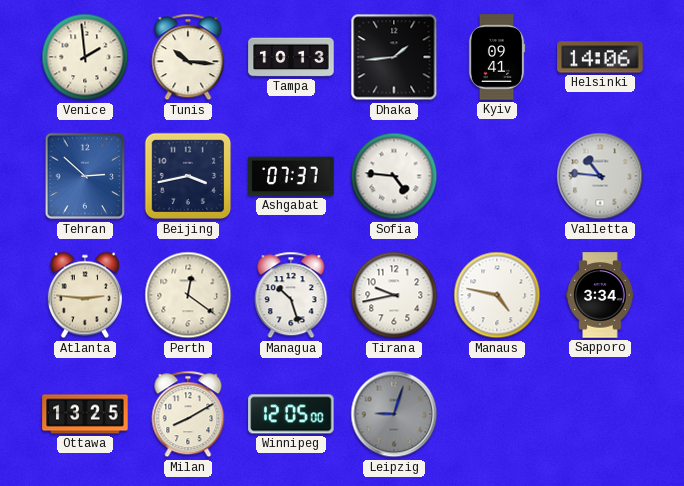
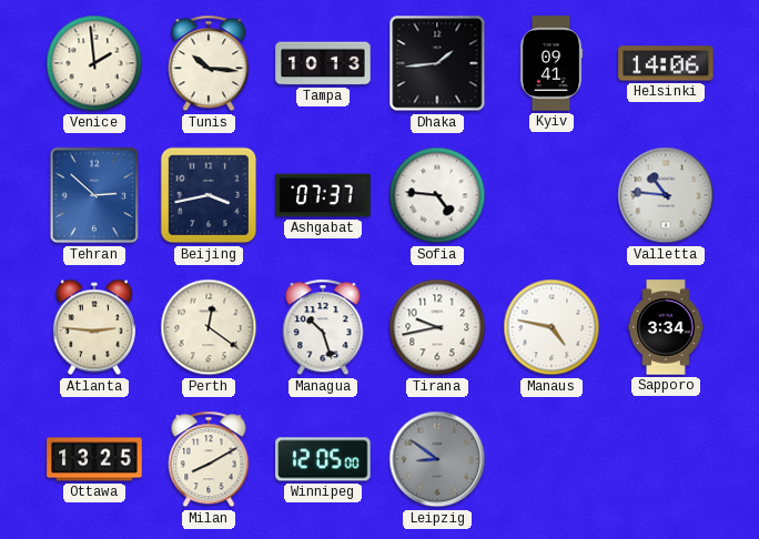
Leipzig: 9:03 -> 8:51 (437, 459)
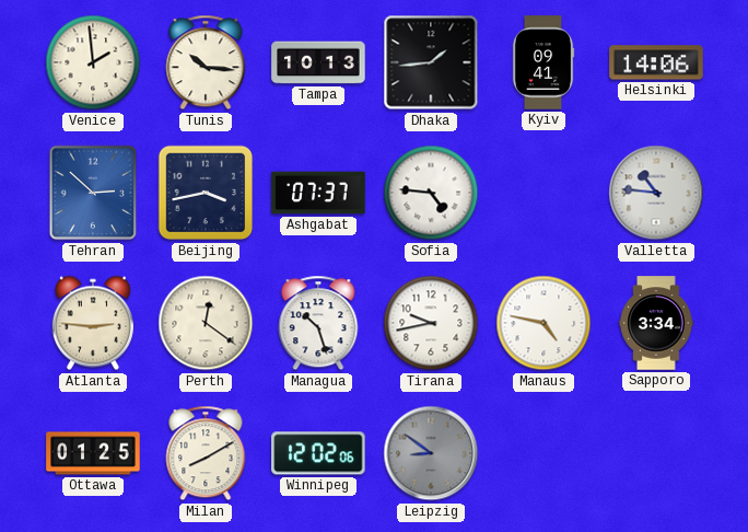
Ottawa: 13:25 -> 01:25 (93, 453)
Winnipeg: 12:05 -> 12:02 (318, 453)
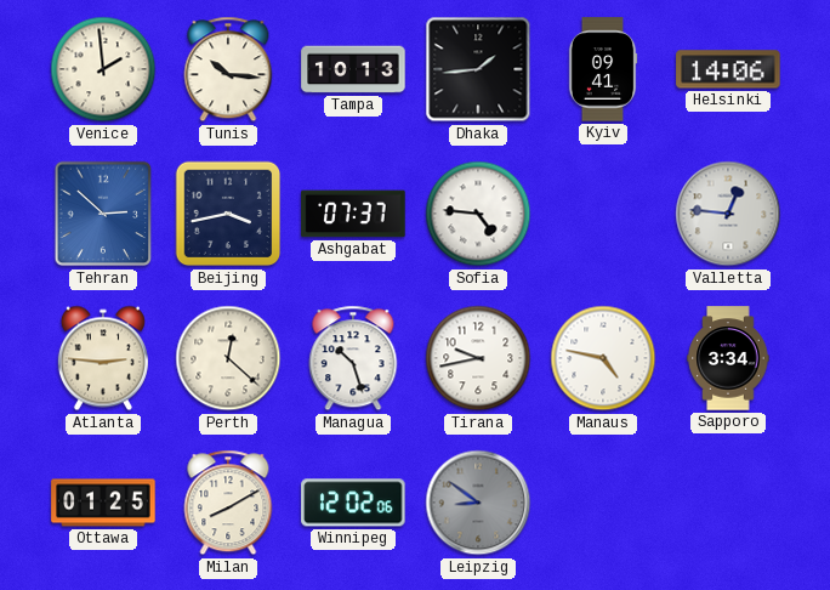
Valletta: 10:46 -> 12:46 (728, 214)
Perth: 12:21 -> 12:22 (228, 358)
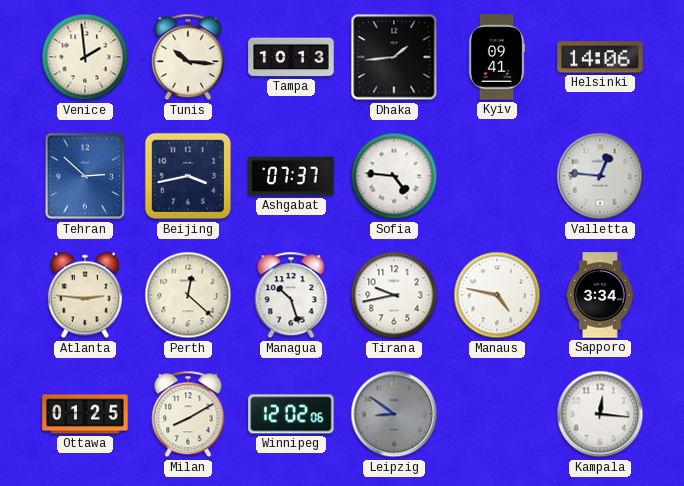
Kampala: none -> 12:16 (600, 414)
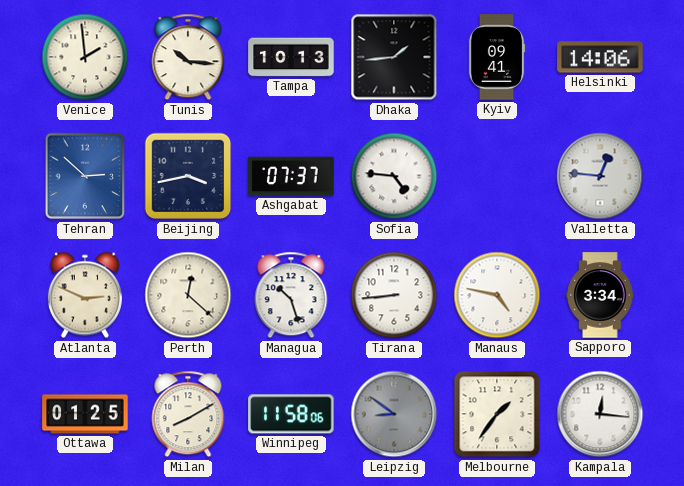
Atlanta: 2:46 -> 2:49 (85, 295)
Tirana: 9:43 -> 8:44 (394, 295)
Winnipeg: 12:02 -> 11:58 (291, 414)
Melbourne: none -> 1:36 (497, 414)
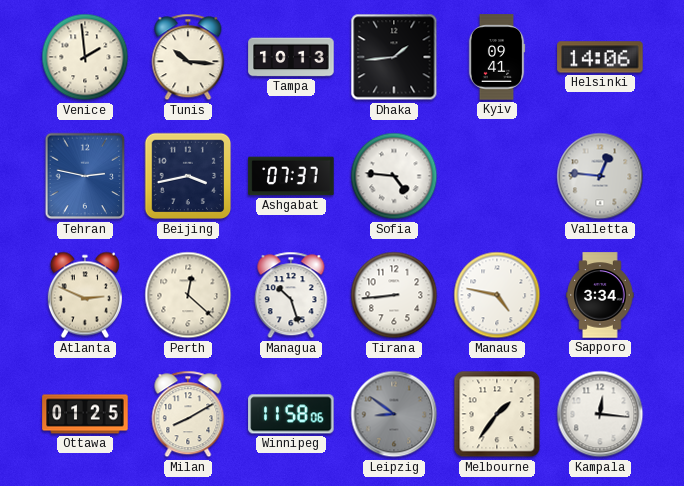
Tehran: 2:52 -> 2:47 (85, 176)
